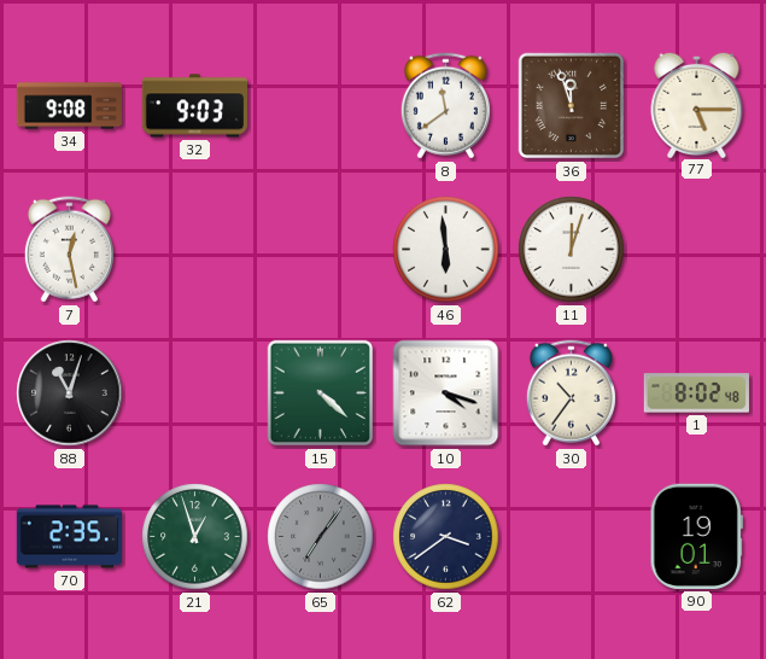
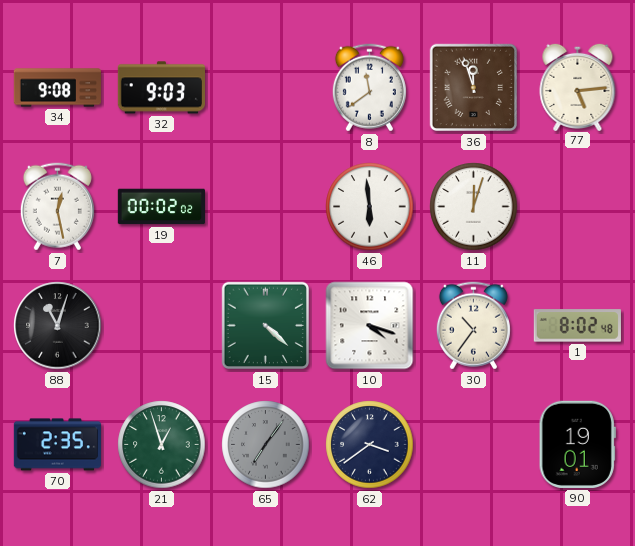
77: 5:15 -> 5:14 (578, 86)
19: none -> 00:02 (161, 207)
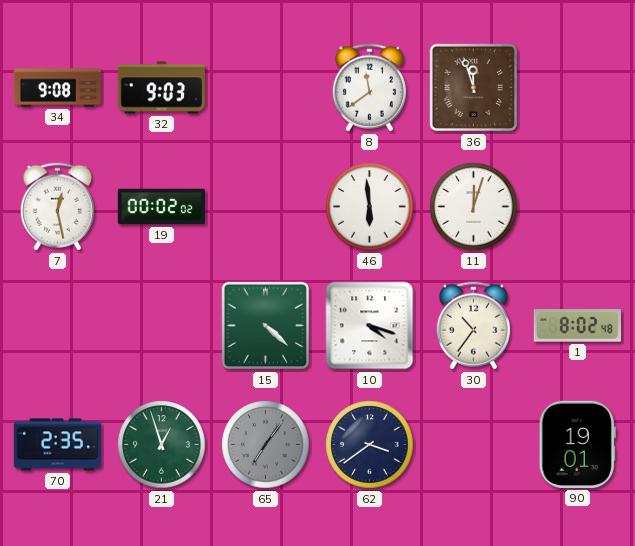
77: 5:14 -> none (578, 86)
88: 11:03 -> none (58, 326)
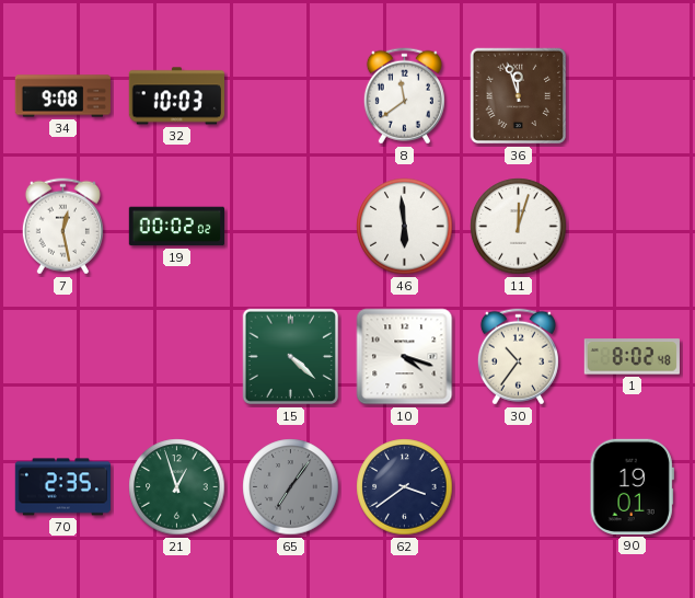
32: 9:03 -> 10:03 (176, 96)
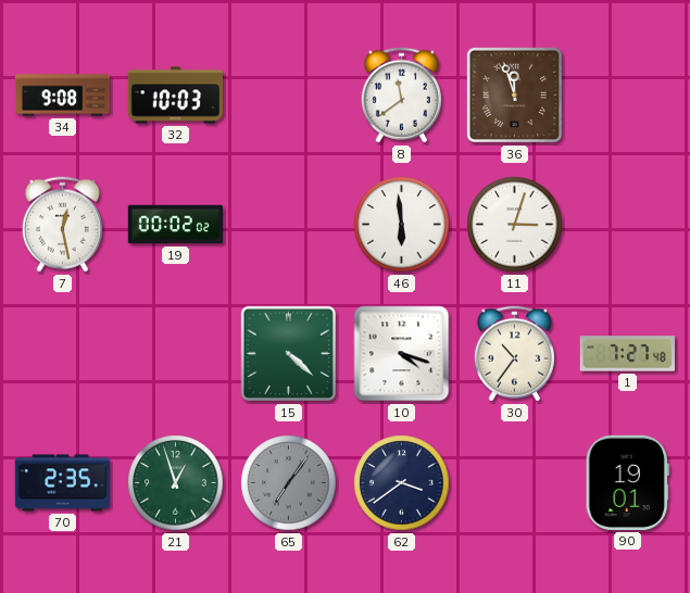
11: 12:03 -> 3:03 (515, 225)
1: 8:02 -> 7:27 (627, 354)
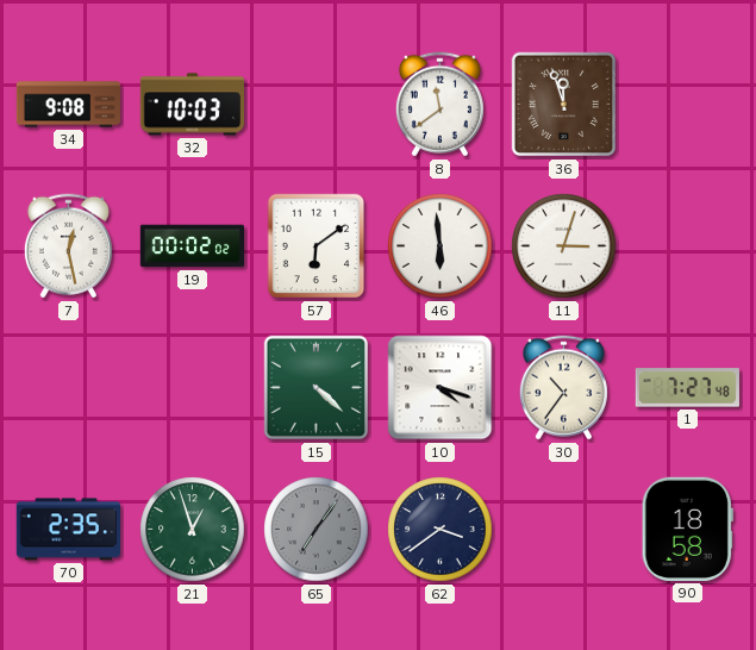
57: none -> 6:09 (317, 246)
90: 19:01 -> 18:58 (687, 529)
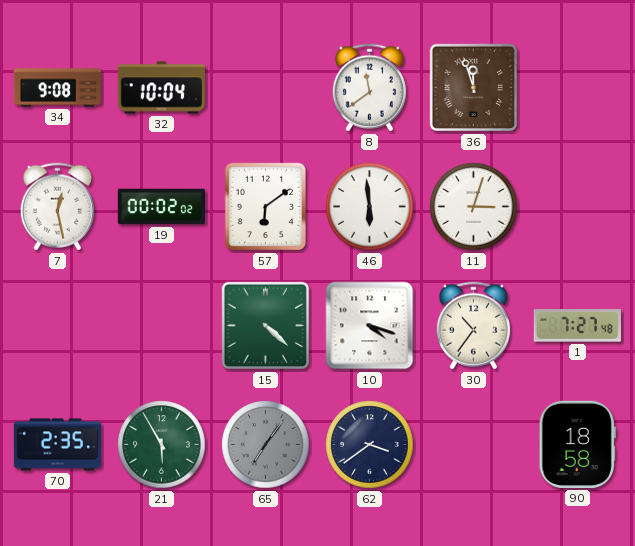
32: 10:03 -> 10:04 (161, 88)
21: 12:57 -> 5:55 (162, 445)
